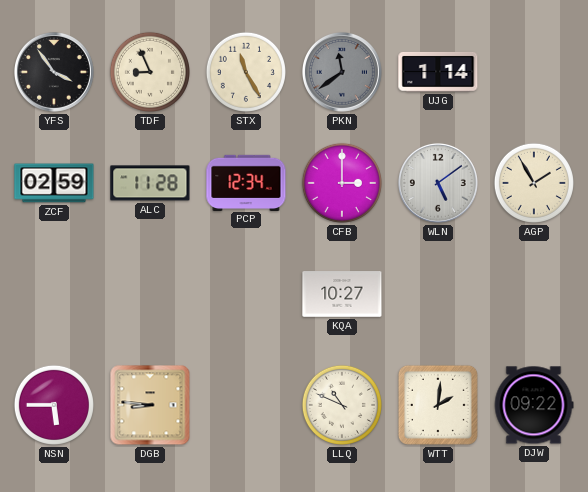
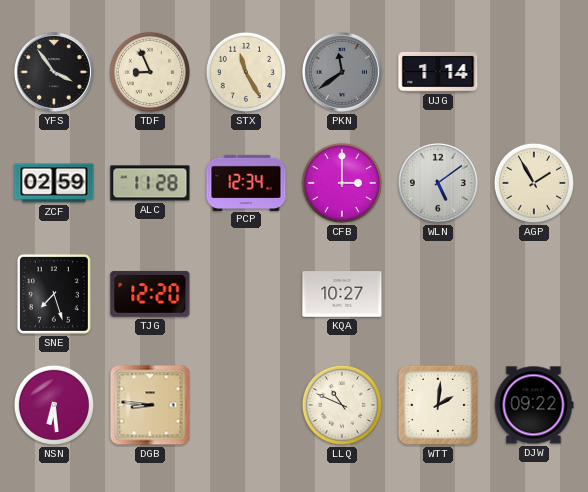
SNE: none -> 7:27 (54, 294)
TJG: none -> 12:20 (150, 294)
NSN: 5:45 -> 6:29 (54, 405)
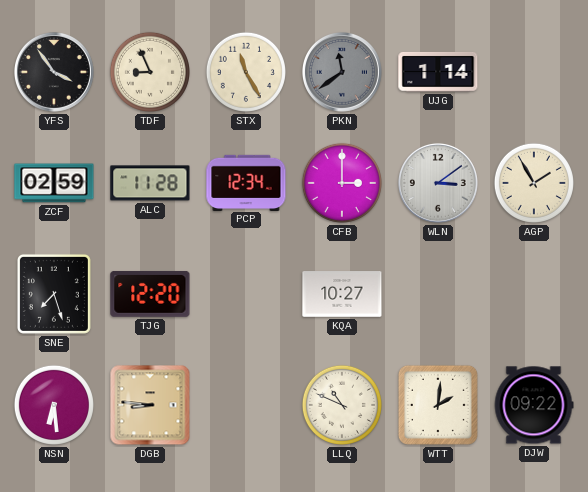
WLN: 5:09 -> 3:09 (438, 183)
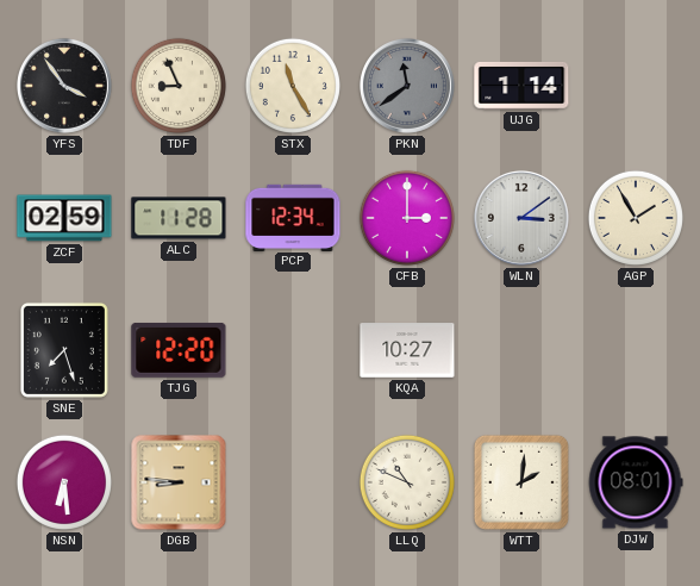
DJW: 09:22 -> 08:01 (636, 482)
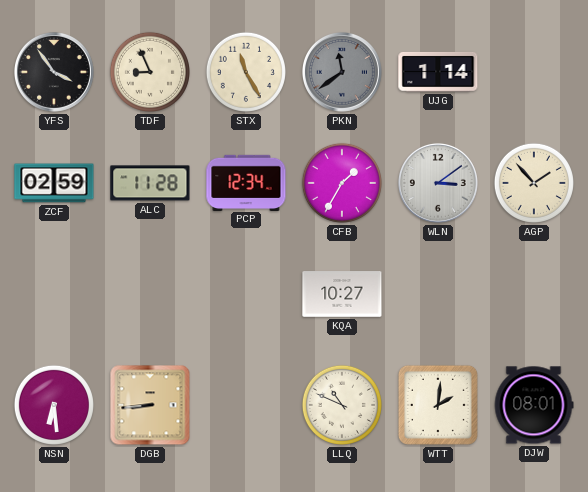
CFB: 3:00 -> 1:35 (342, 183)
AGP: 1:55 -> 1:53 (534, 183)
SNE: 7:27 -> none (64, 350)
TJG: 12:20 -> none (179, 350)
DGB: 8:46 -> 8:44 (150, 405)
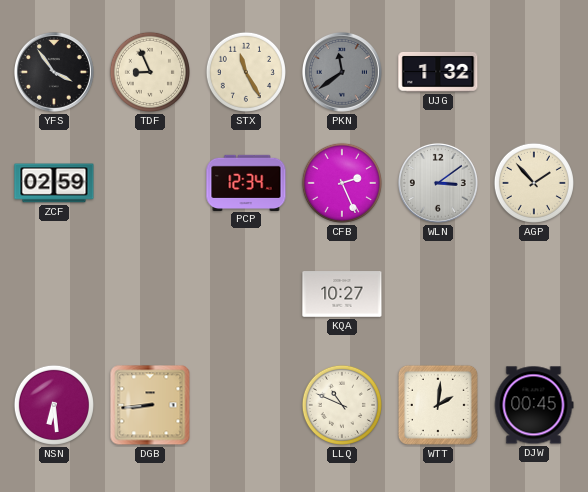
UJG: 1:14 -> 1:32 (438, 72)
ALC: 11:28 -> none (150, 183)
CFB: 1:35 -> 2:26 (342, 183)
DJW: 08:01 -> 00:45 (534, 405)
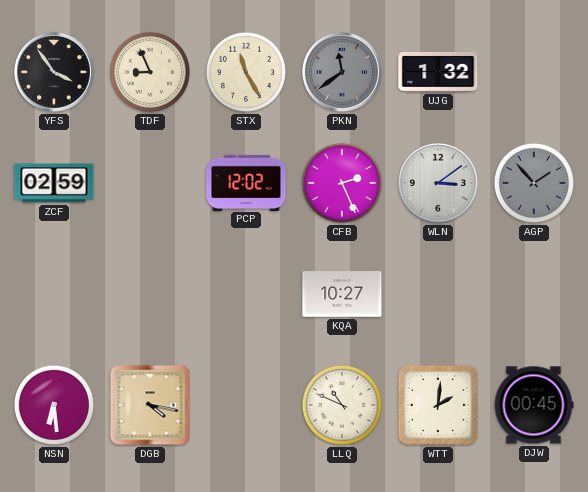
PCP: 12:34 -> 12:02 (246, 182)
AGP dial: cream -> grey (534, 183)
DGB: 8:44 -> 4:17 (150, 405)
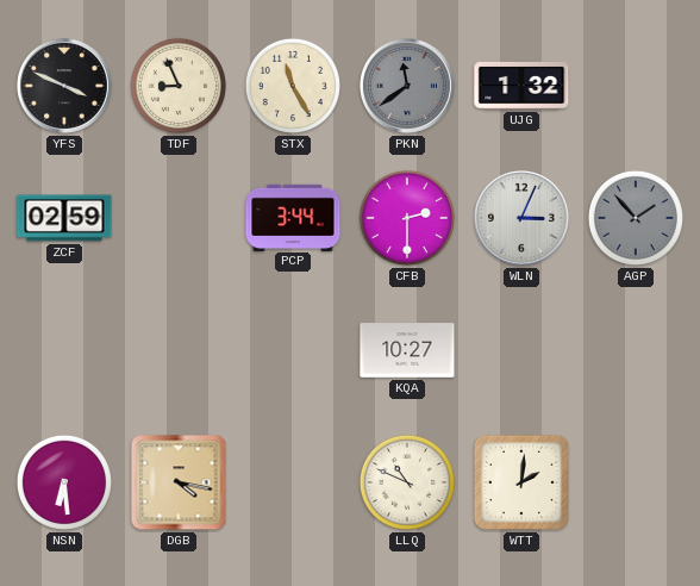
YFS: 3:54 -> 3:49 (64, 86)
PCP: 12:02 -> 3:44 (293, 217)
CFB: 2:26 -> 2:30 (407, 218)
WLN: 3:09 -> 3:04 (521, 218)
DJW: 00:45 -> none (534, 405)
